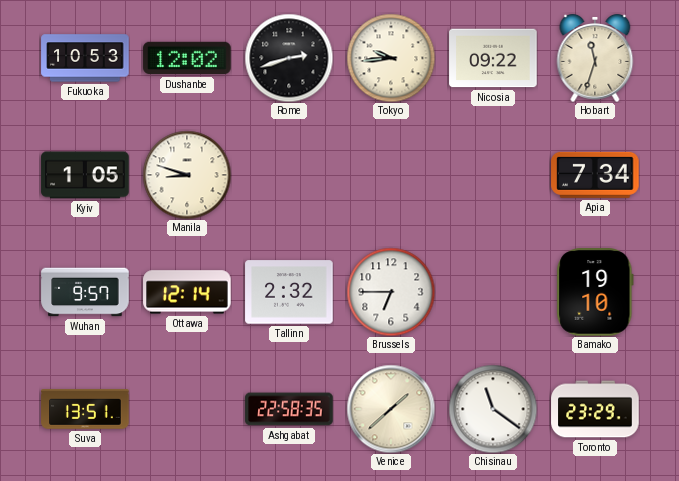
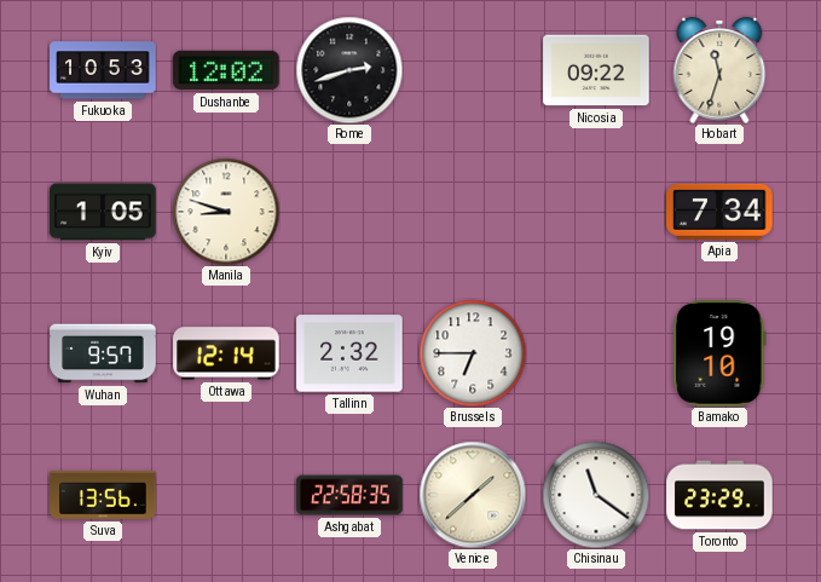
Tokyo: 9:44 -> none (391, 58)
Suva: 13:51 -> 13:56 (103, 495)
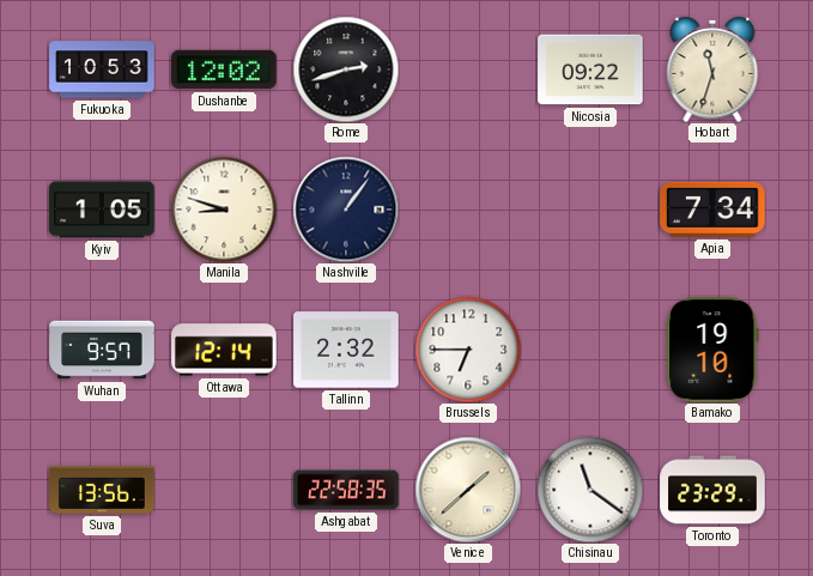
Nashville: none -> 1:06 (346, 210)
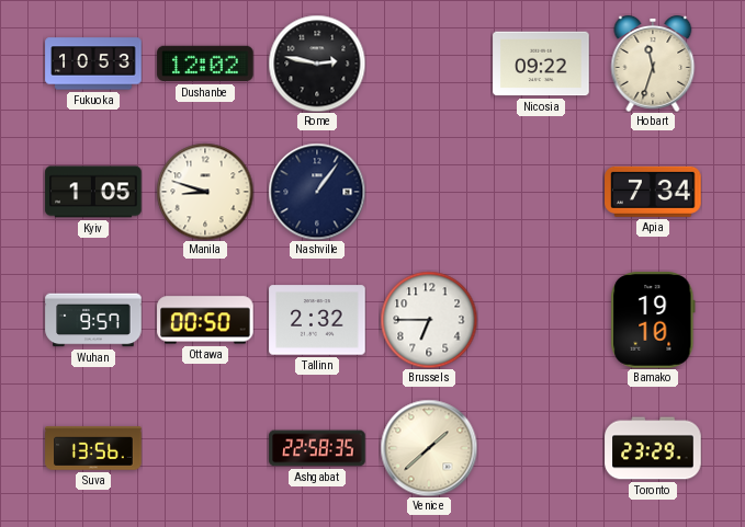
Rome: 2:42 -> 2:47 (317, 64)
Ottawa: 12:14 -> 00:50 (205, 320)
Chisinau: 11:21 -> none (590, 490)
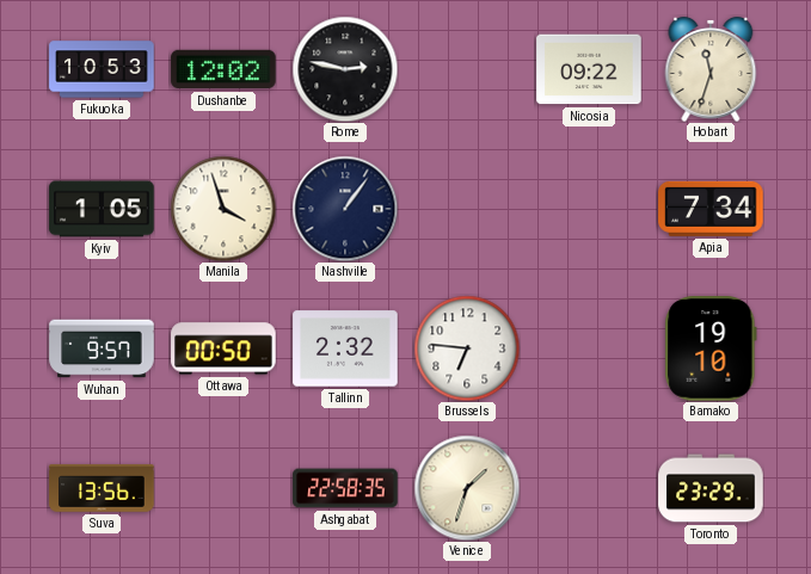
Manila: 8:48 -> 3:57 (223, 209)
Brussels: 6:45 -> 6:46 (467, 348)
Venice: 1:38 -> 1:33 (467, 488)
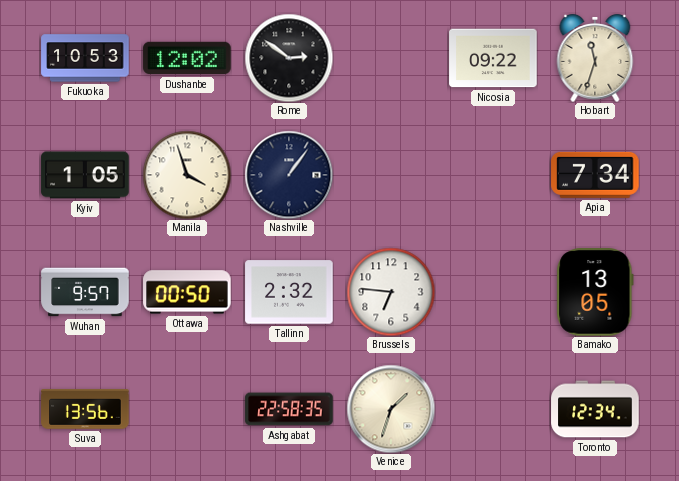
Rome: 2:47 -> 2:51 (289, 58)
Bamako: 19:10 -> 13:05 (595, 292)
Toronto: 23:29 -> 12:34 (595, 409)
